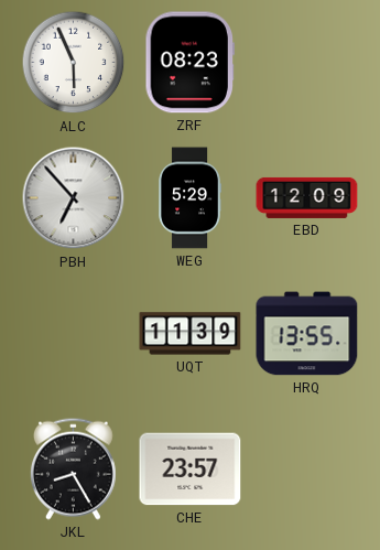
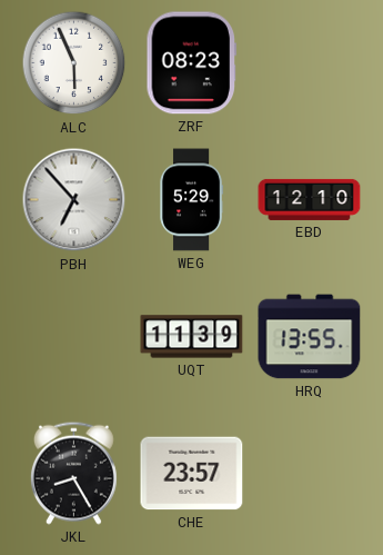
EBD: 12:09 -> 12:10 (310, 199)
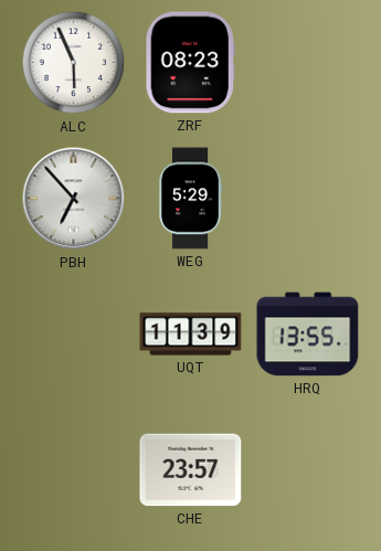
EBD: 12:10 -> none (310, 199)
JKL: 8:25 -> none (73, 473)
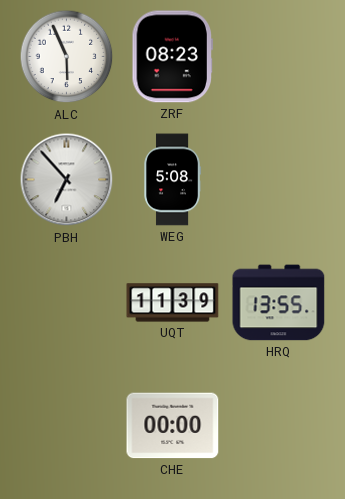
WEG: 5:29 -> 5:08 (172, 180)
CHE: 23:57 -> 00:00 (173, 426)
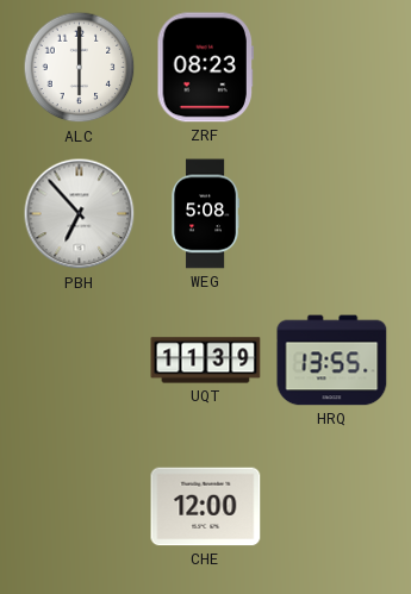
ALC: 5:56 -> 6:00 (80, 68)
CHE: 00:00 -> 12:00 (206, 507)
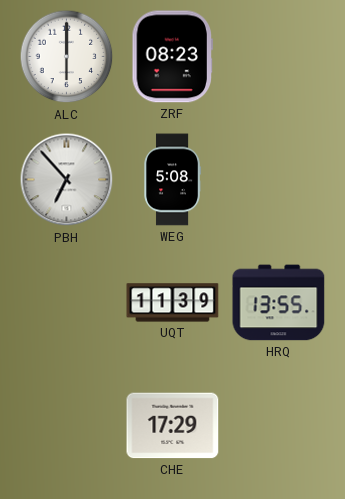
CHE: 12:00 -> 17:29 (173, 426)
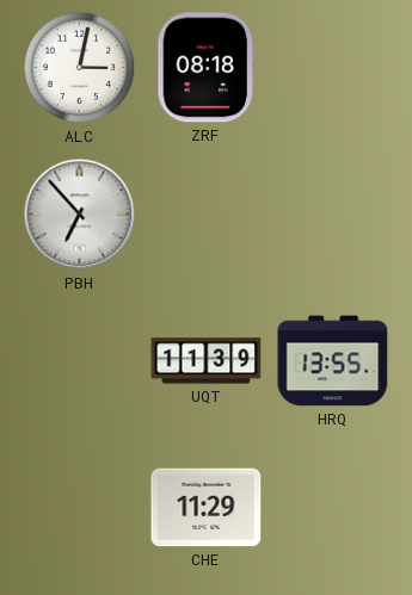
ALC: 6:00 -> 3:02 (80, 68)
ZRF: 08:23 -> 08:18 (207, 68)
WEG: 5:08 -> none (172, 180)
CHE: 17:29 -> 11:29 (207, 508)
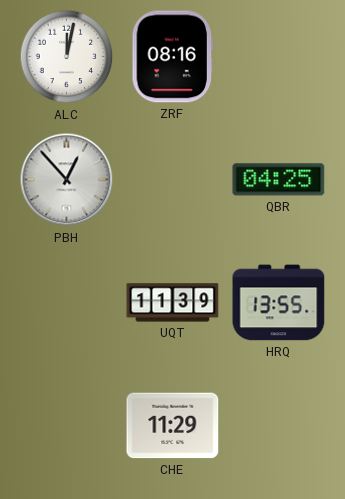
ALC: 3:02 -> 12:02 (67, 57)
ZRF: 08:18 -> 08:16 (173, 57)
PBH: 6:53 -> 12:53 (67, 180)
QBR: none -> 04:25 (279, 180)
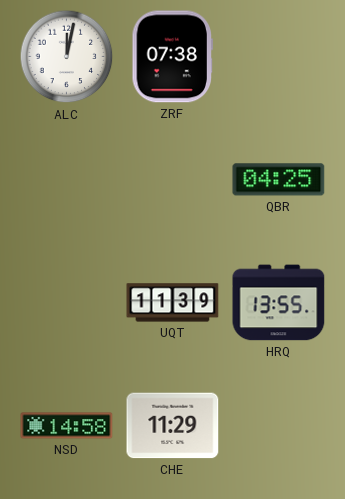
ZRF: 08:16 -> 07:38 (173, 57)
PBH: 12:53 -> none (67, 180)
NSD: none -> 14:58 (67, 426)
